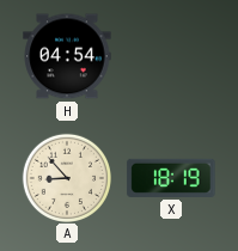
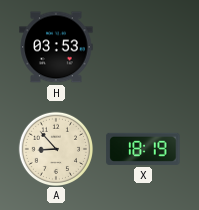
H: 04:54 -> 03:53 (56, 47)
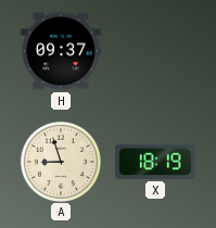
H: 03:53 -> 09:37 (61, 51)
A: 8:53 -> 8:57 (60, 161)
